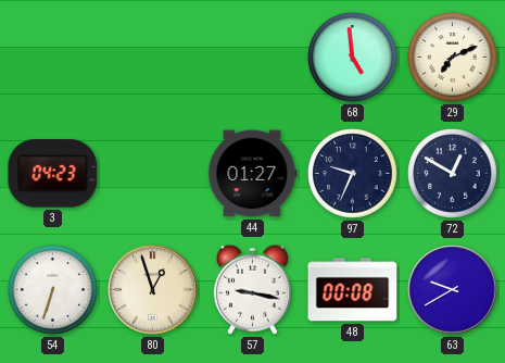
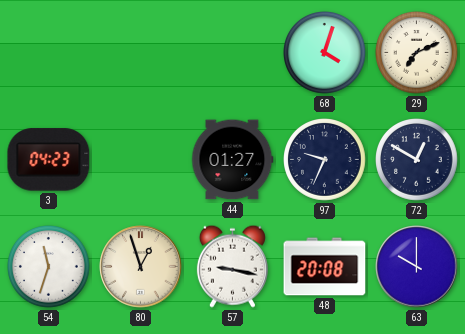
68: 4:59 -> 4:03 (325, 53)
54: 6:33 -> 11:33 (49, 267)
48: 00:08 -> 20:08 (325, 267)
63: 9:40 -> 10:00 (417, 267)
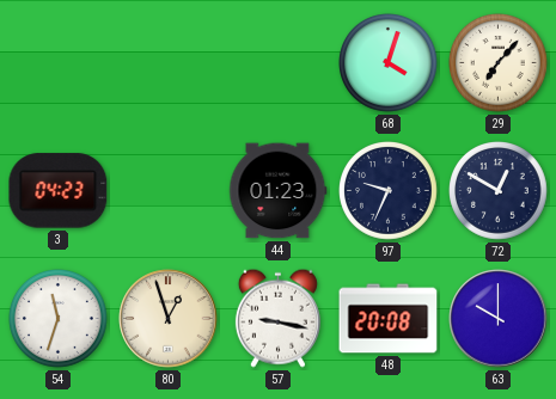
29: 7:11 -> 7:07 (499, 63)
44: 01:27 -> 01:23 (279, 191)
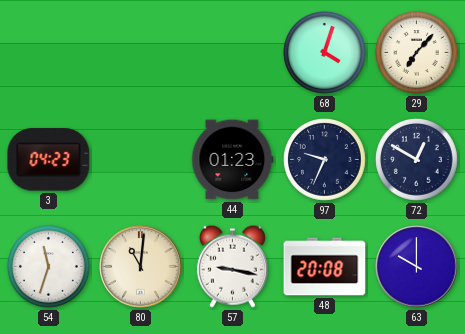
80: 12:57 -> 11:01 (141, 267)
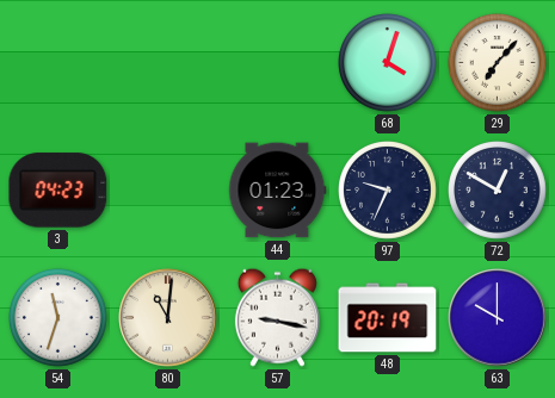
48: 20:08 -> 20:19 (388, 318)
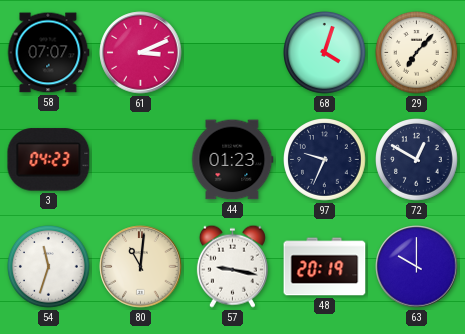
58: none -> 07:07 (48, 53)
61: none -> 3:11 (141, 53)
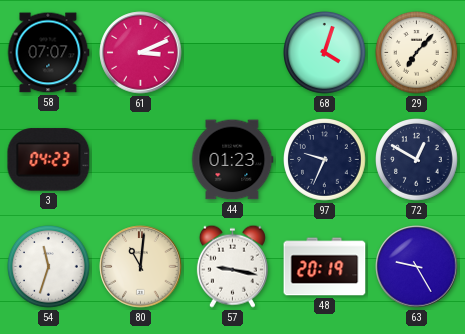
63: 10:00 -> 9:25 (417, 267)
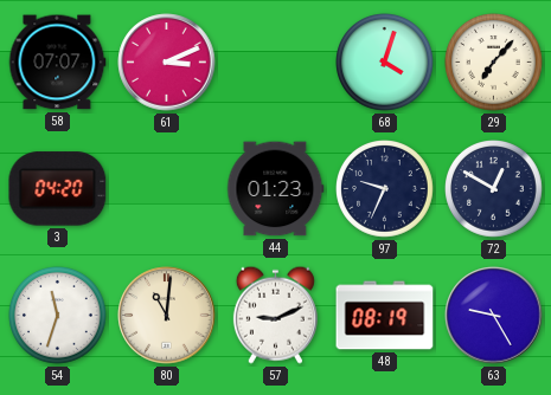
3: 04:23 -> 04:20 (58, 189)
57: 9:17 -> 9:11 (275, 315)
48: 20:19 -> 08:19 (385, 316)
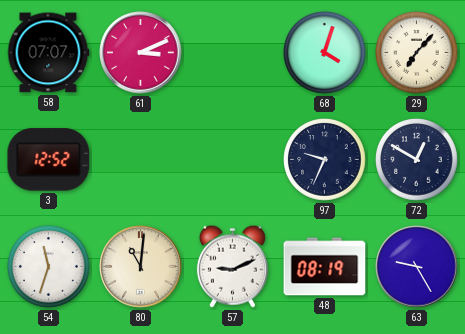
3: 04:20 -> 12:52 (49, 160)
44: 01:23 -> none (276, 189)
